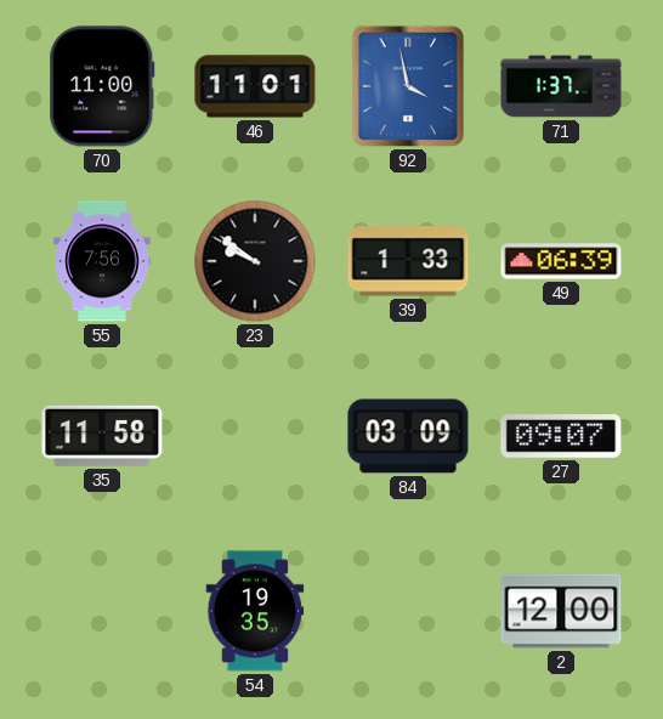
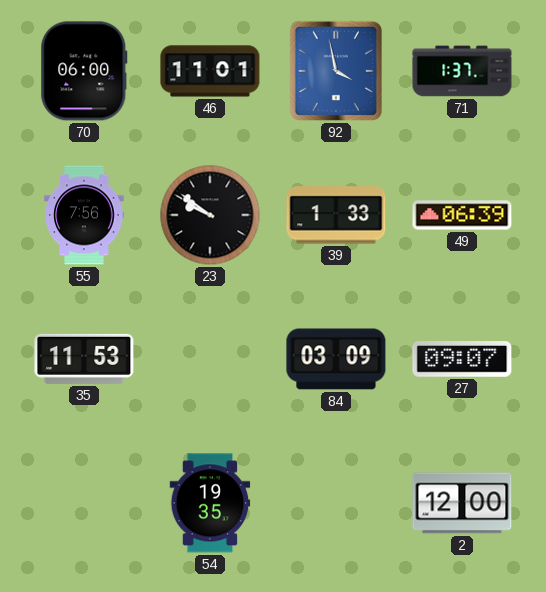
70: 11:00 -> 06:00 (84, 71)
35: 11:58 -> 11:53 (84, 359)
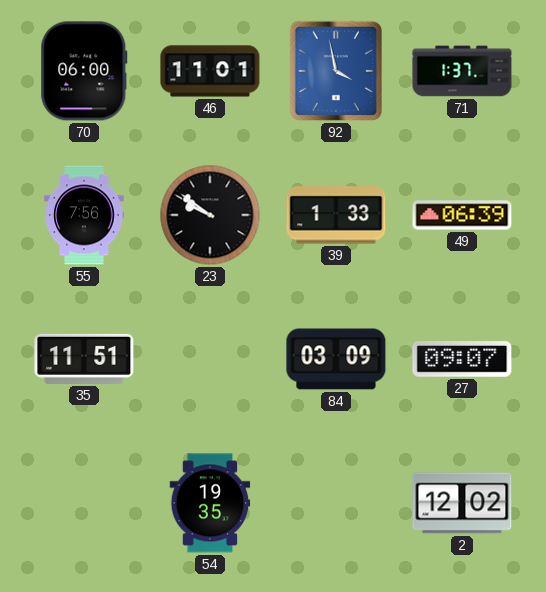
35: 11:53 -> 11:51 (84, 359)
2: 12:00 -> 12:02 (462, 503)
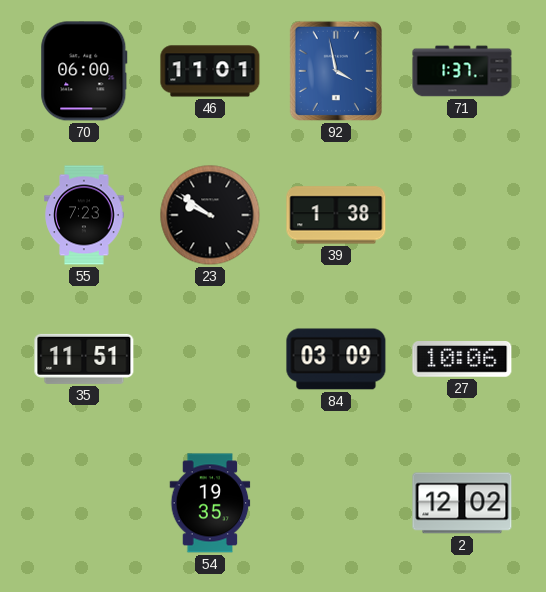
55: 7:56 -> 7:23 (84, 215)
39: 1:33 -> 1:38 (336, 215)
49: 06:39 -> none (462, 215)
27: 09:07 -> 10:06 (462, 359)
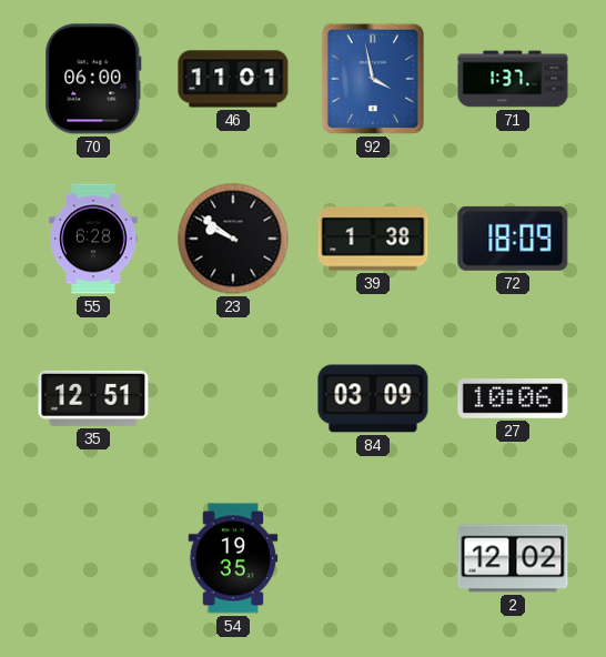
55: 7:23 -> 6:28 (93, 239)
72: none -> 18:09 (513, 239)
35: 11:51 -> 12:51 (93, 398)
